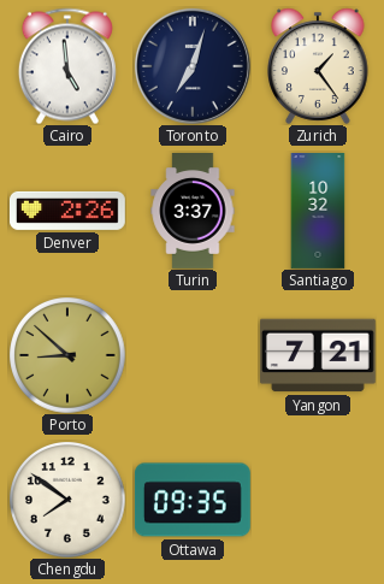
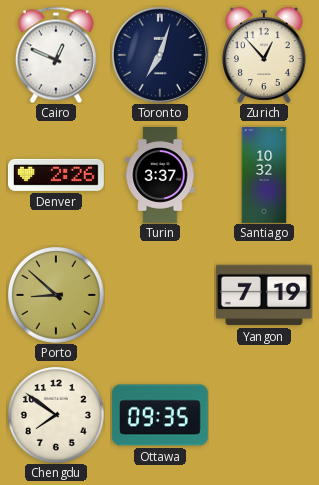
Cairo: 4:59 -> 12:49 (56, 55)
Zurich: 1:24 -> 12:53 (264, 55)
Yangon: 7:21 -> 7:19 (264, 295)
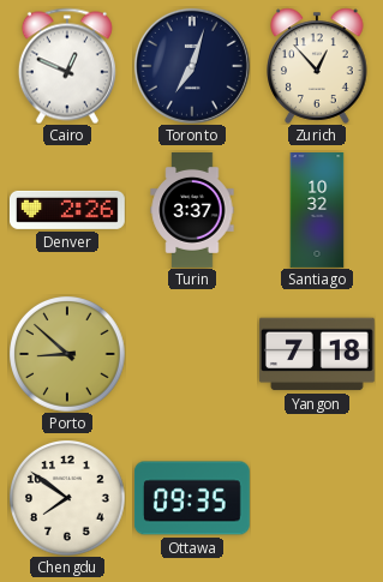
Yangon: 7:19 -> 7:18 (317, 354)
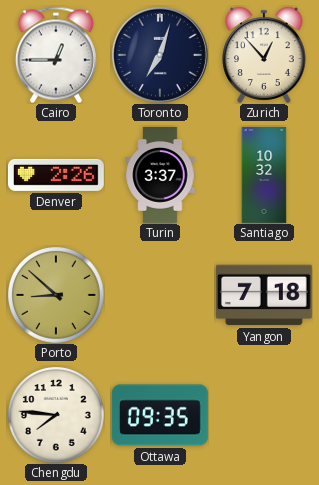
Cairo: 12:49 -> 12:45 (56, 55)
Chengdu: 7:51 -> 7:46 (56, 415)
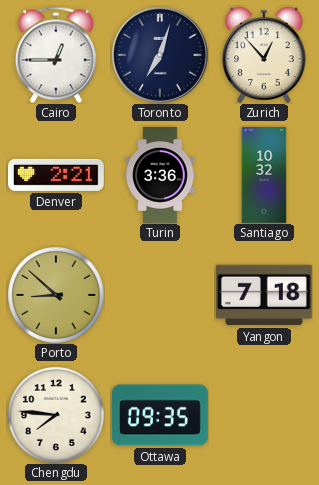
Denver: 2:26 -> 2:21 (56, 175)
Turin: 3:37 -> 3:36 (160, 176)
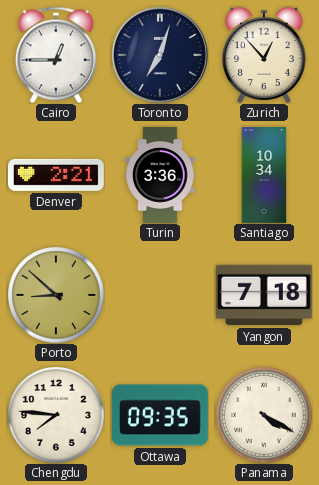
Santiago: 10:32 -> 10:34 (264, 176)
Panama: none -> 4:20 (264, 415)
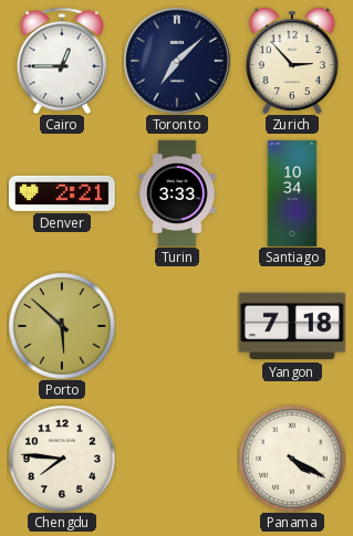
Toronto: 7:03 -> 7:08 (177, 61)
Zurich: 12:53 -> 2:53 (292, 61)
Turin: 3:36 -> 3:33 (177, 195)
Porto: 8:52 -> 5:52 (62, 326)
Ottawa: 09:35 -> none (160, 415)
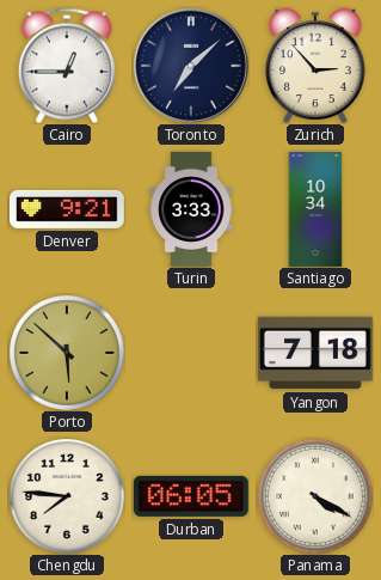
Denver: 2:21 -> 9:21 (67, 209)
Durban: none -> 06:05 (191, 496)
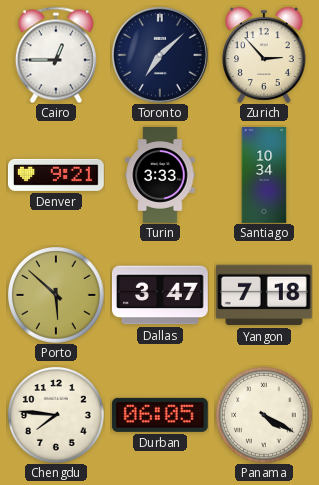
Dallas: none -> 3:47 (160, 295)
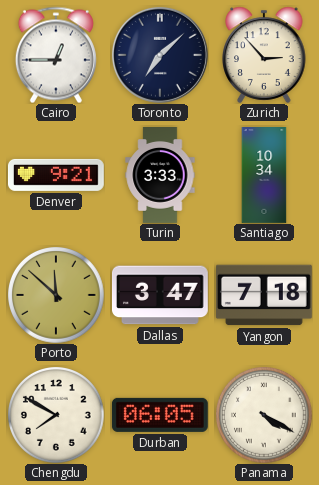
Porto: 5:52 -> 11:52 (56, 295)
Chengdu: 7:46 -> 7:50 (56, 415)
